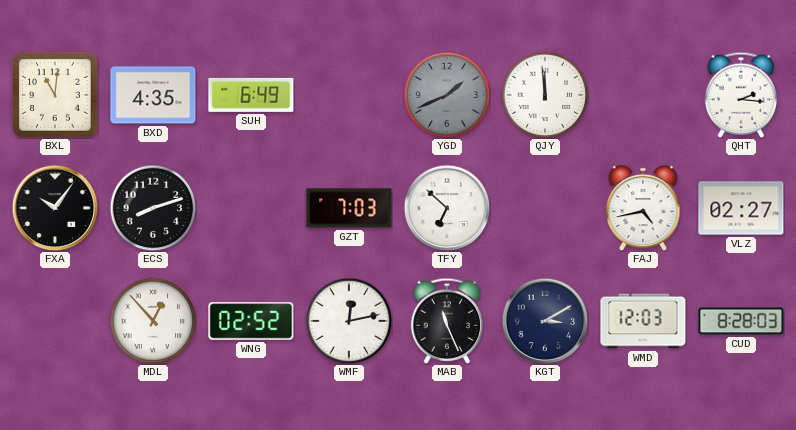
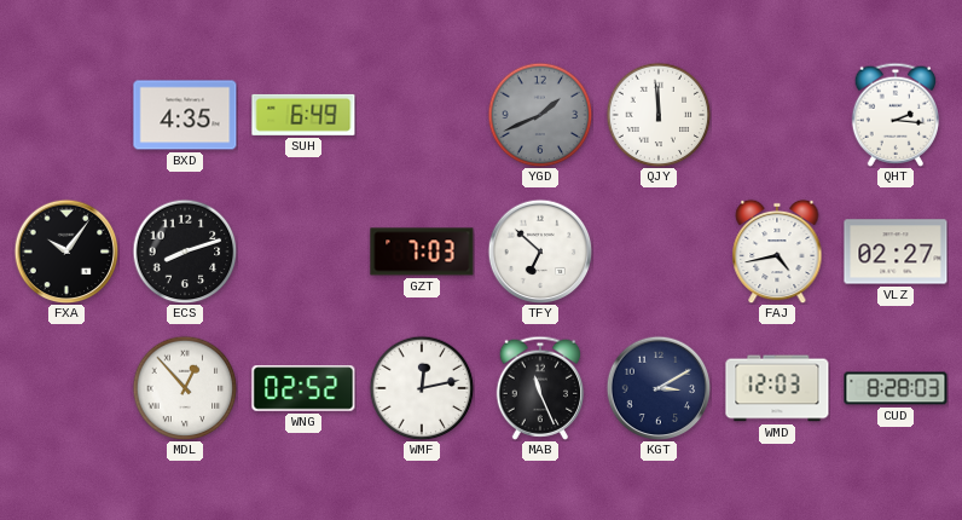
BXL: 11:01 -> none (56, 96)
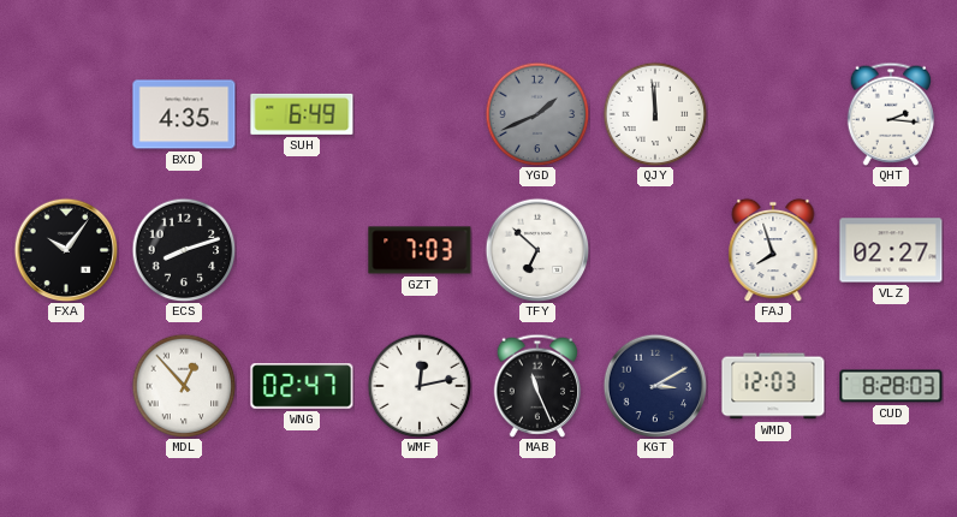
FAJ: 4:43 -> 7:57 (773, 250)
WNG: 02:52 -> 02:47 (302, 386)
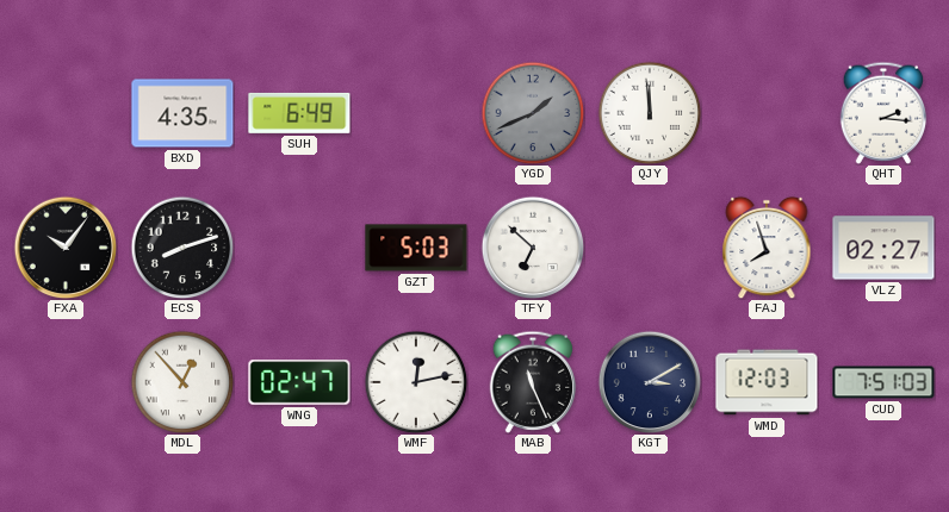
GZT: 7:03 -> 5:03 (416, 248)
CUD: 8:28 -> 7:51 (883, 382)
